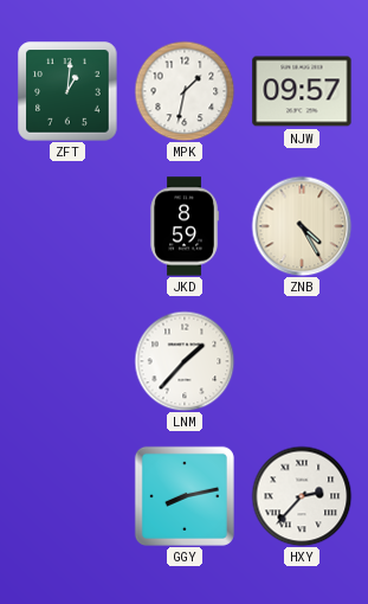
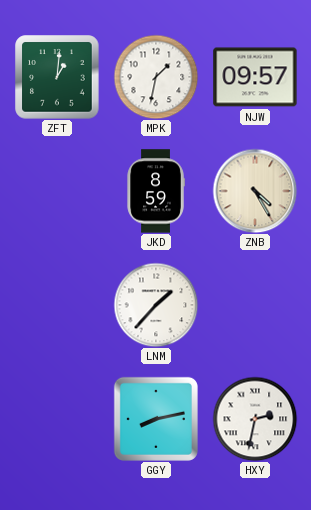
HXY: 2:37 -> 2:32 (255, 419)
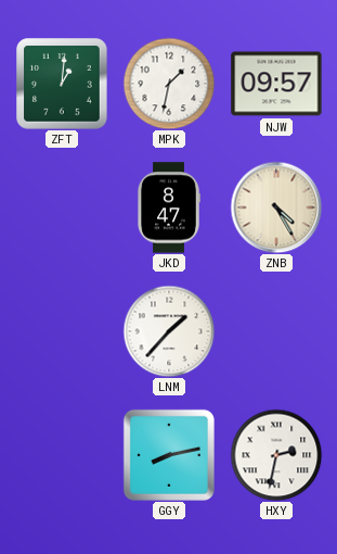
JKD: 8:59 -> 8:47 (169, 207)
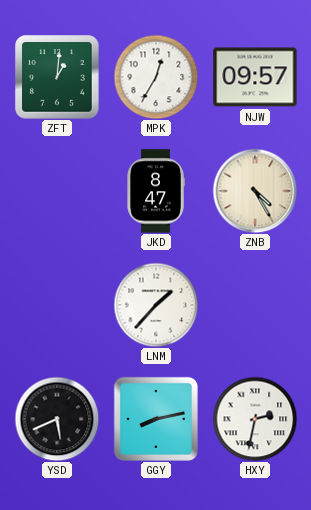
MPK: 1:32 -> 12:35 (156, 77)
YSD: none -> 5:41 (57, 419)
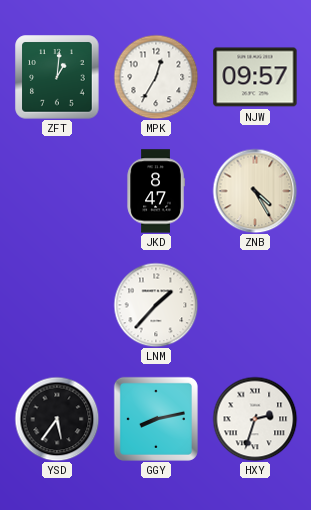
YSD: 5:41 -> 5:36 (57, 419)
HXY: 2:32 -> 2:33 (255, 419)
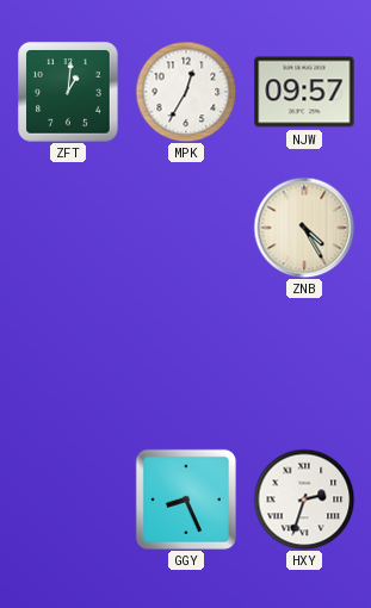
JKD: 8:47 -> none (156, 191)
LNM: 1:37 -> none (156, 305)
YSD: 5:36 -> none (57, 419)
GGY: 8:13 -> 8:26 (186, 500)
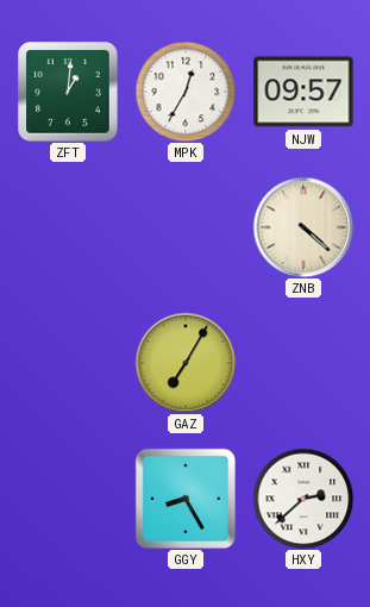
ZNB: 4:25 -> 4:22 (303, 227)
GAZ: none -> 7:05 (186, 363)
GGY: 8:26 -> 8:25 (186, 499)
HXY: 2:33 -> 2:38 (303, 499)
